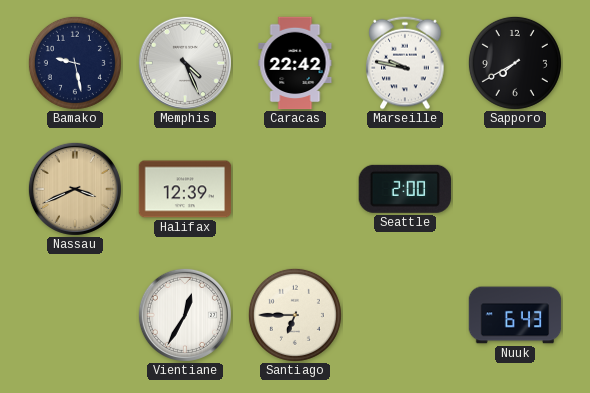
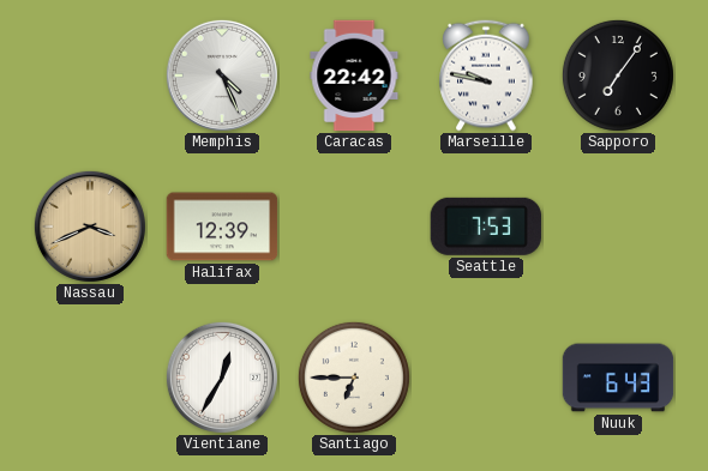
Bamako: 9:28 -> none (75, 63)
Sapporo: 7:40 -> 7:06 (618, 76)
Seattle: 2:00 -> 7:53 (486, 227)
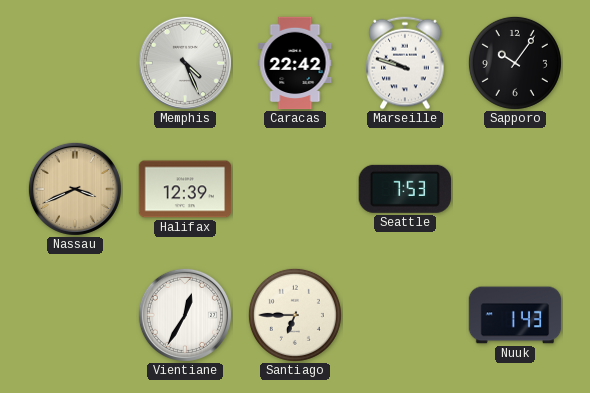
Marseille: 9:47 -> 9:48 (405, 63)
Sapporo: 7:06 -> 10:06 (515, 63)
Nuuk: 6:43 -> 1:43 (515, 315)
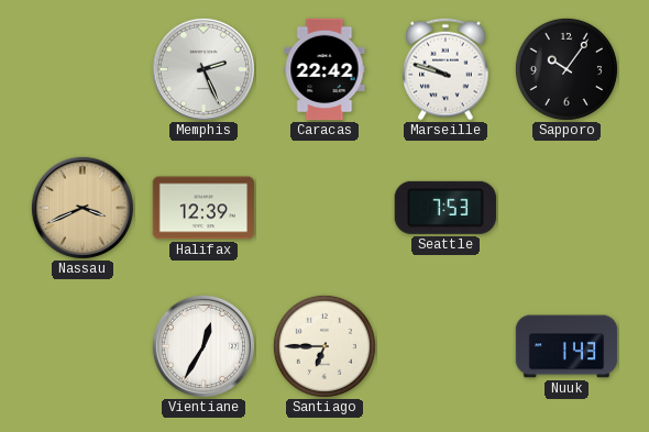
Memphis: 4:26 -> 2:26 (204, 69)
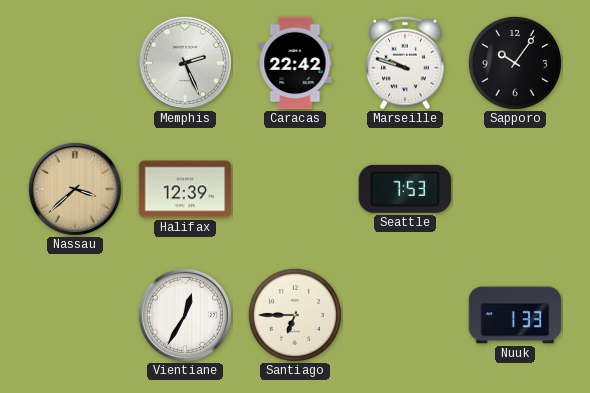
Nassau: 3:41 -> 3:38 (75, 189)
Nuuk: 1:43 -> 1:33 (515, 315)
